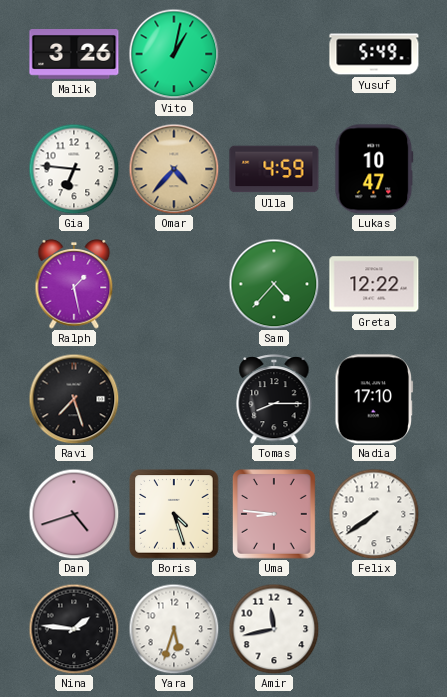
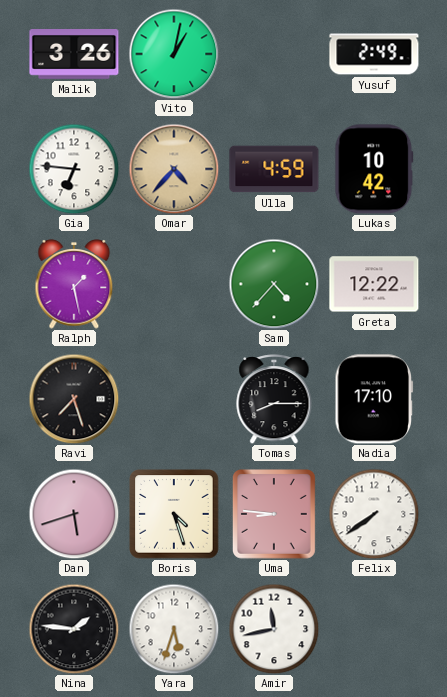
Yusuf: 5:49 -> 2:49 (374, 54)
Lukas: 10:47 -> 10:42 (374, 169)
Dan: 4:42 -> 5:42 (74, 514)
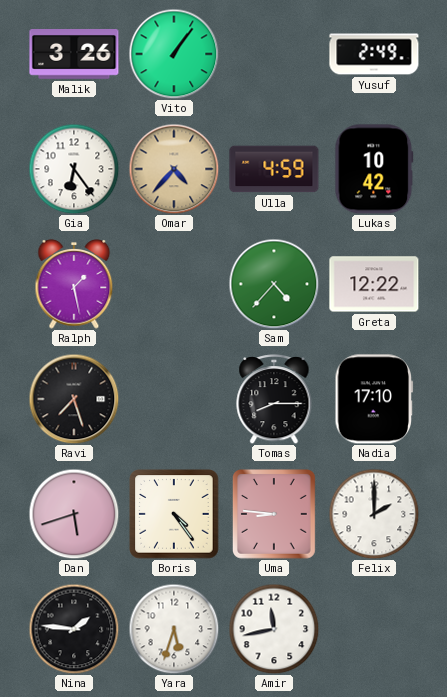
Vito: 1:02 -> 1:06 (174, 54)
Gia: 6:46 -> 6:24 (74, 169)
Boris: 4:27 -> 4:24 (174, 514)
Felix: 7:39 -> 2:00 (374, 514)
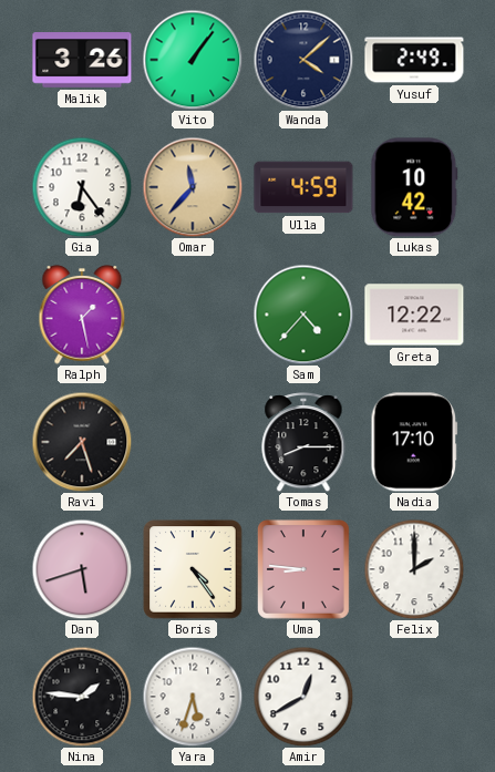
Wanda: none -> 4:08 (303, 60)
Omar: 4:37 -> 11:37 (193, 187)
Amir: 11:43 -> 12:40 (303, 697)
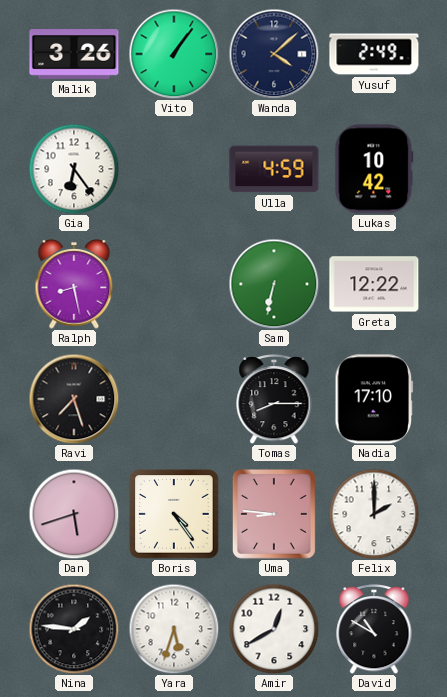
Omar: 11:37 -> none (193, 187)
Ralph: 1:28 -> 8:28 (74, 285)
Sam: 4:37 -> 6:32 (274, 284)
David: none -> 10:50 (374, 630)
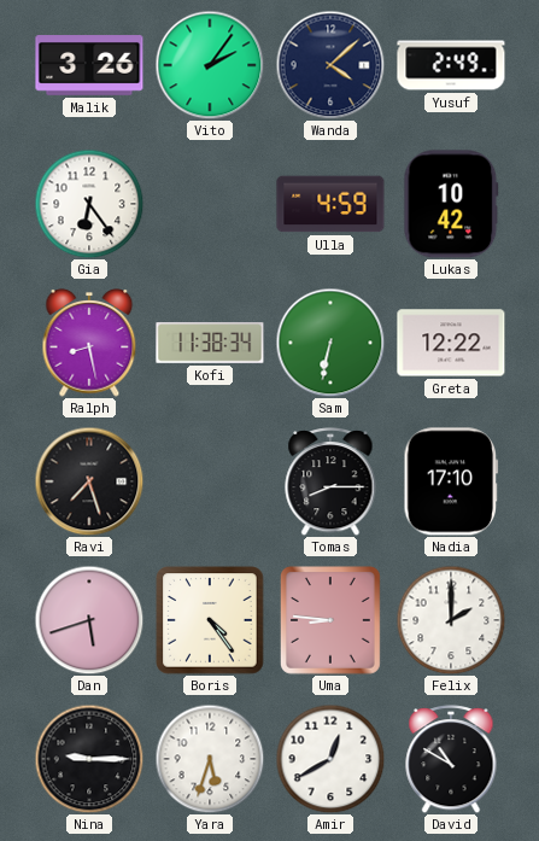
Vito: 1:06 -> 2:06 (210, 65)
Kofi: none -> 11:38 (210, 343)
Nina: 1:46 -> 9:15 (89, 759)
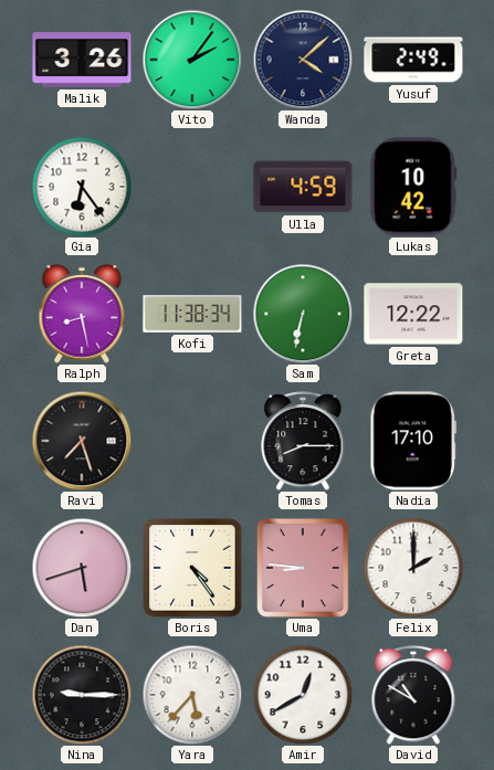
Yara: 5:33 -> 5:37 (192, 695)
